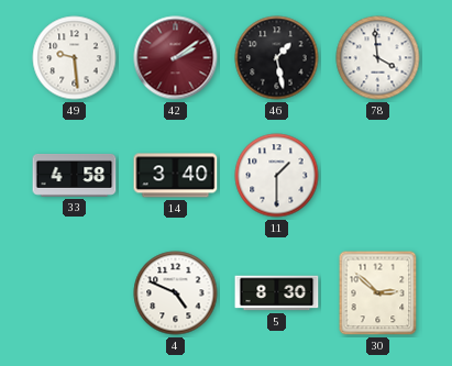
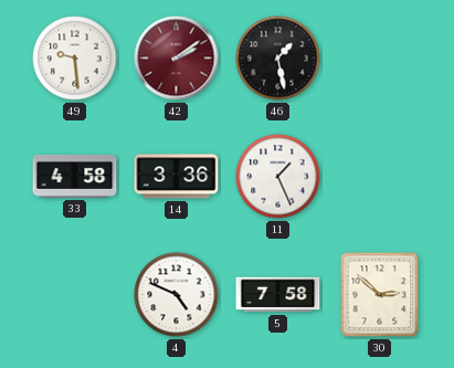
78: 3:59 -> none (378, 58)
14: 3:40 -> 3:36 (177, 177)
11: 1:30 -> 1:26 (278, 177)
5: 8:30 -> 7:58 (278, 295)
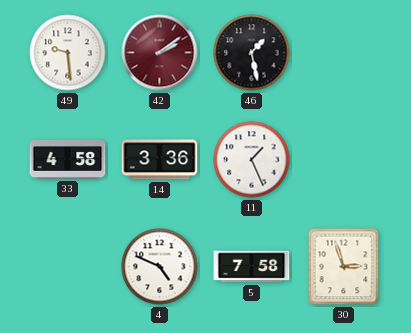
30: 2:52 -> 2:57 (344, 267)
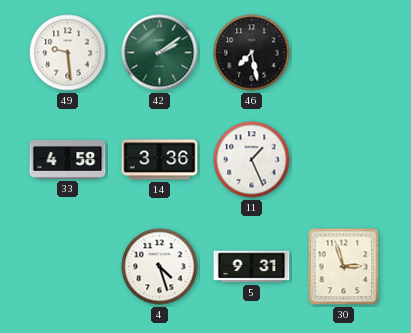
42 dial: burgundy -> green (160, 53)
46: 1:28 -> 7:28 (252, 53)
4: 4:49 -> 4:27 (160, 267)
5: 7:58 -> 9:31 (252, 267)
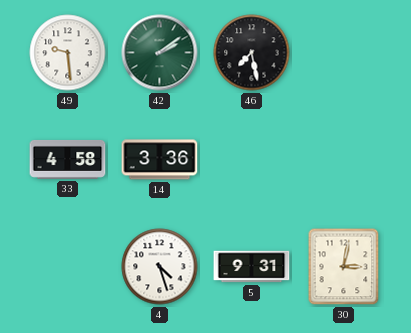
11: 1:26 -> none (252, 160)
30: 2:57 -> 3:02 (344, 267)
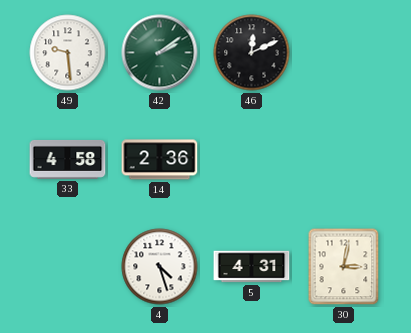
46: 7:28 -> 12:11 (252, 53)
14: 3:36 -> 2:36 (160, 160)
5: 9:31 -> 4:31 (252, 267)
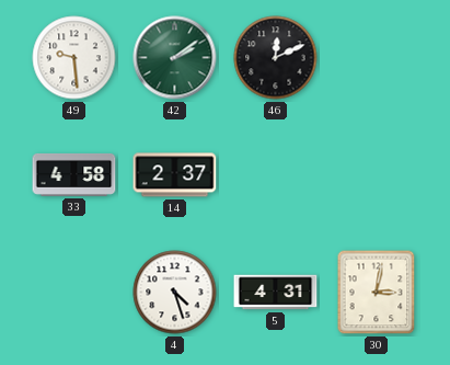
14: 2:36 -> 2:37 (175, 175)
